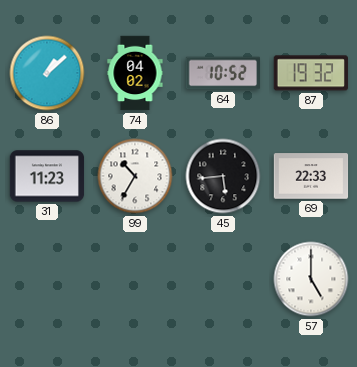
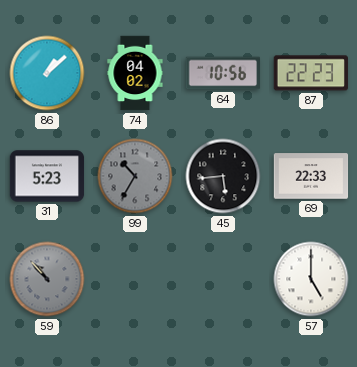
64: 10:52 -> 10:56 (222, 73)
87: 19:32 -> 22:23 (311, 73)
31: 11:23 -> 5:23 (47, 176)
99 dial: white -> grey (135, 176)
59: none -> 10:53 (47, 279)
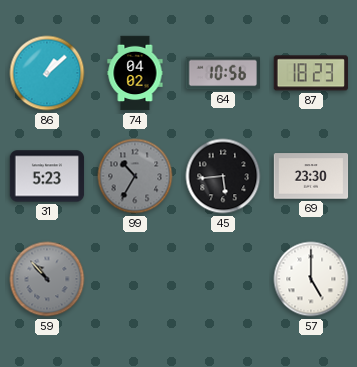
87: 22:23 -> 18:23 (311, 73)
69: 22:33 -> 23:30 (311, 176)
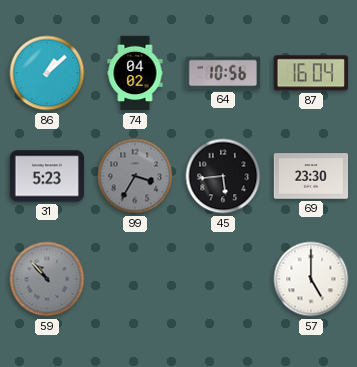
87: 18:23 -> 16:04 (311, 73)
99: 10:35 -> 3:35 (135, 176)
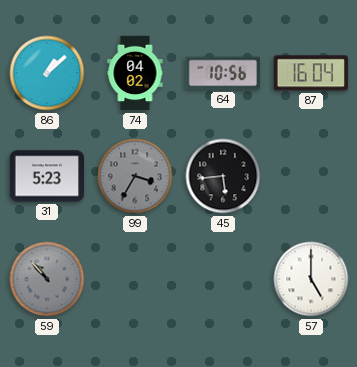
69: 23:30 -> none (311, 176)
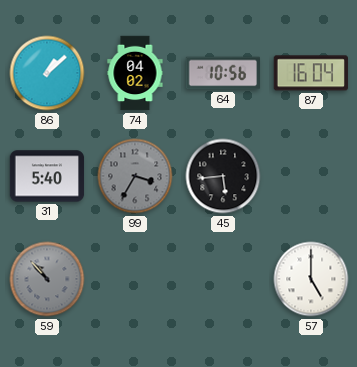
31: 5:23 -> 5:40 (47, 176)
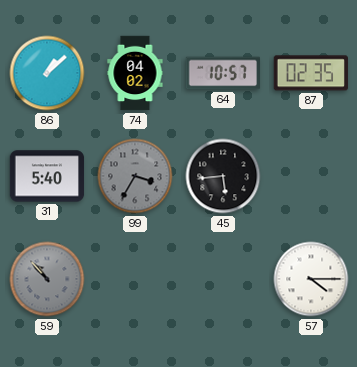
64: 10:56 -> 10:57 (222, 73)
87: 16:04 -> 02:35 (311, 73)
57: 5:00 -> 4:15 (311, 279)
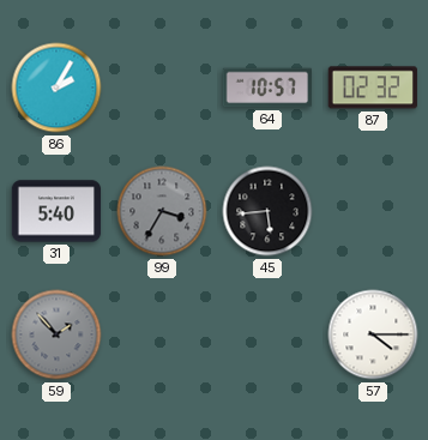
86: 1:08 -> 2:05 (56, 88)
74: 04:02 -> none (135, 73)
87: 02:35 -> 02:32 (373, 88)
59: 10:53 -> 1:53 (56, 334)
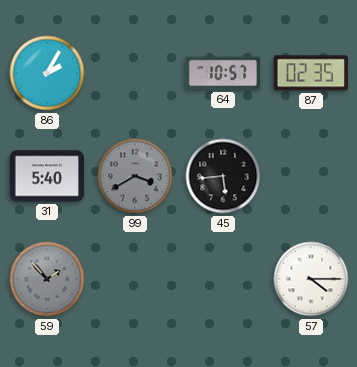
87: 02:32 -> 02:35 (311, 73)
99: 3:35 -> 3:40 (135, 176)
